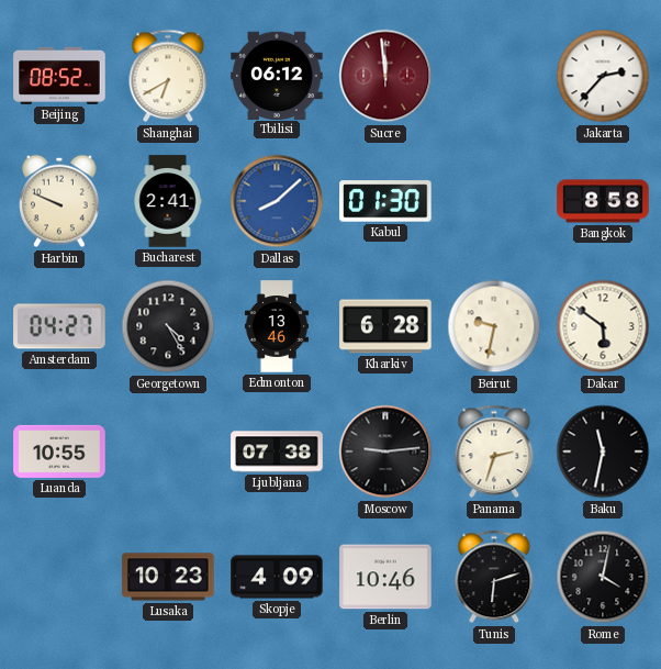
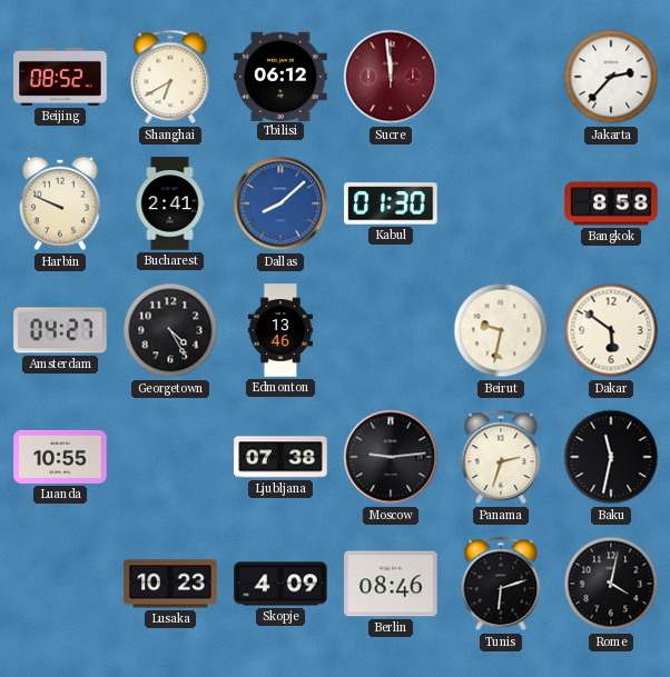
Kharkiv: 6:28 -> none (385, 326)
Berlin: 10:46 -> 08:46 (391, 584)
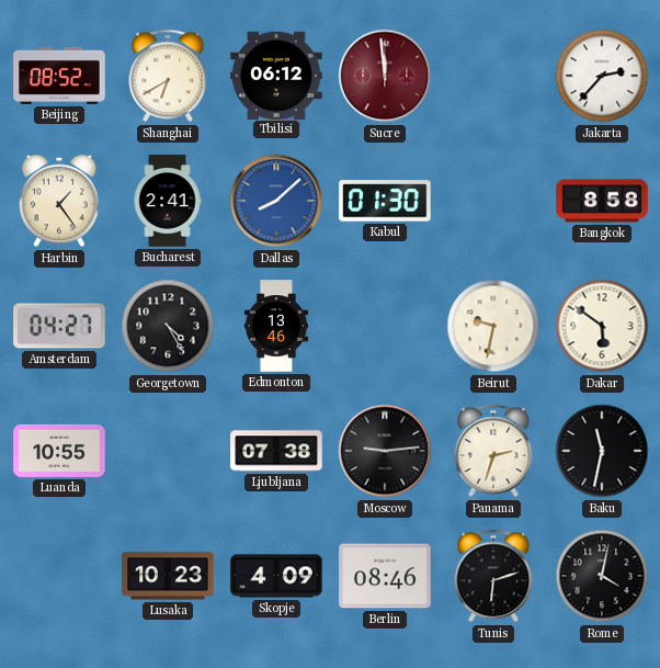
Harbin: 9:49 -> 1:24 (59, 201)
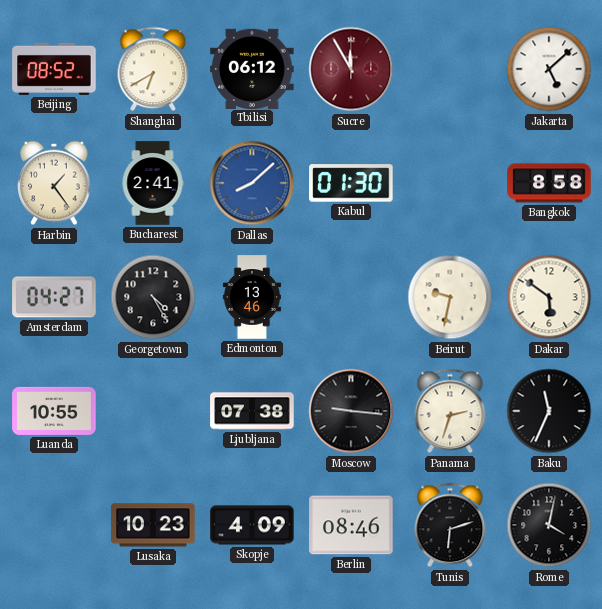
Sucre: 11:59 -> 11:55 (351, 69)
Jakarta: 2:37 -> 5:08 (549, 69)
Moscow: 9:14 -> 9:16 (351, 411)
Baku: 11:32 -> 11:34 (549, 411)
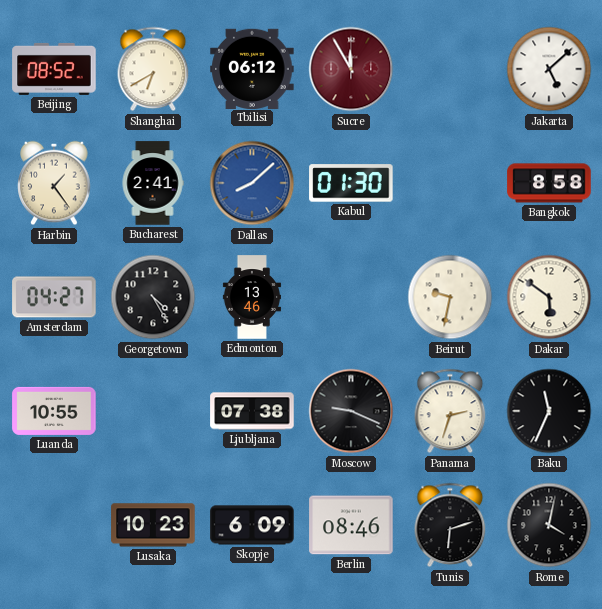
Moscow: 9:16 -> 9:19 (351, 411)
Skopje: 4:09 -> 6:09 (252, 525)
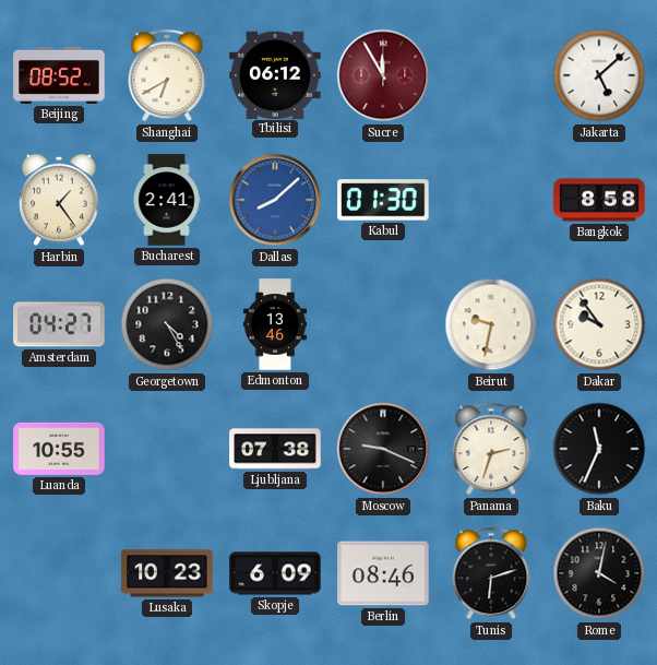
Dakar: 5:51 -> 9:54 (599, 324)
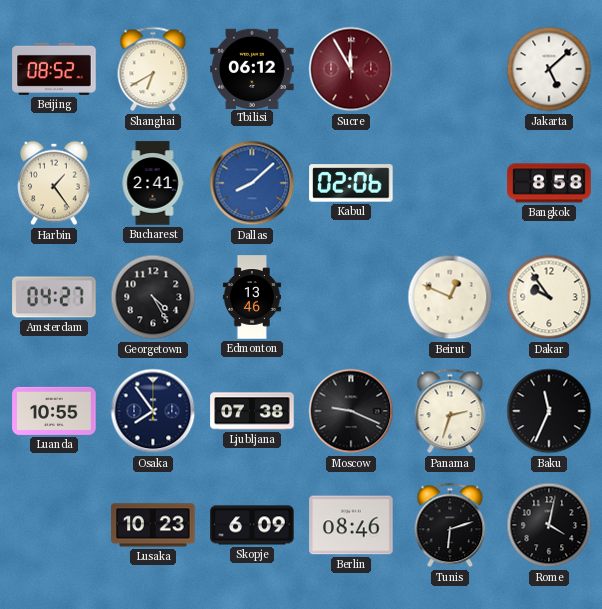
Kabul: 01:30 -> 02:06 (351, 183)
Beirut: 9:32 -> 12:49 (450, 297)
Osaka: none -> 7:54 (153, 411)
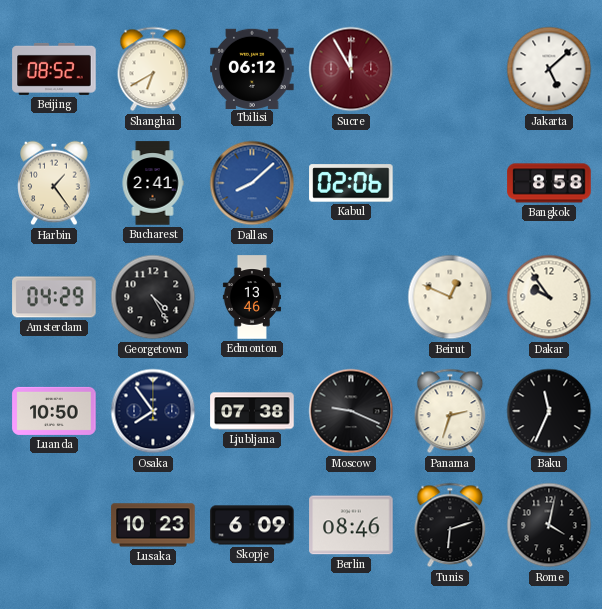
Amsterdam: 04:27 -> 04:29 (54, 297)
Luanda: 10:55 -> 10:50 (54, 411)
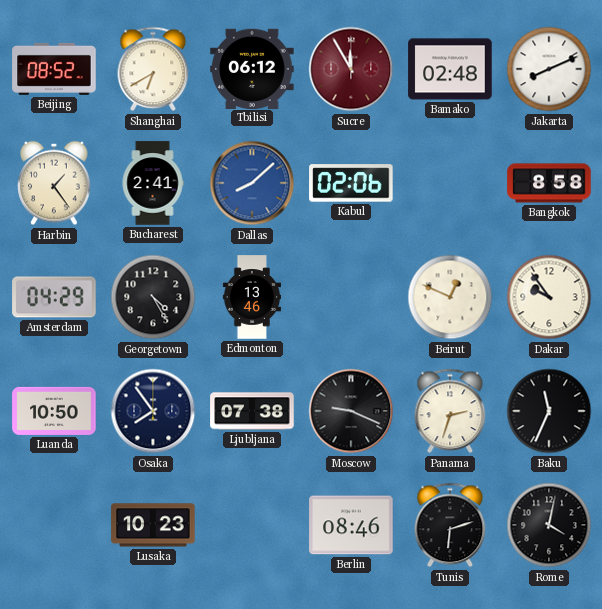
Bamako: none -> 02:48 (450, 69)
Jakarta: 5:08 -> 8:11 (549, 69)
Skopje: 6:09 -> none (252, 525)
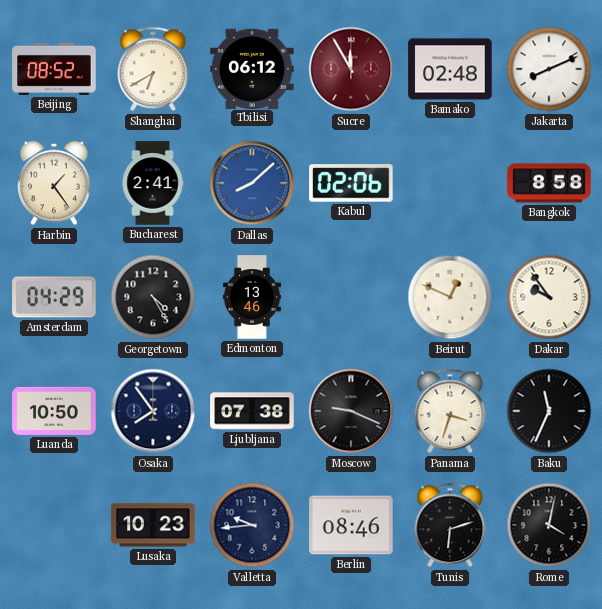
Panama: 2:33 -> 3:33 (450, 411)
Valletta: none -> 9:44 (252, 525)
